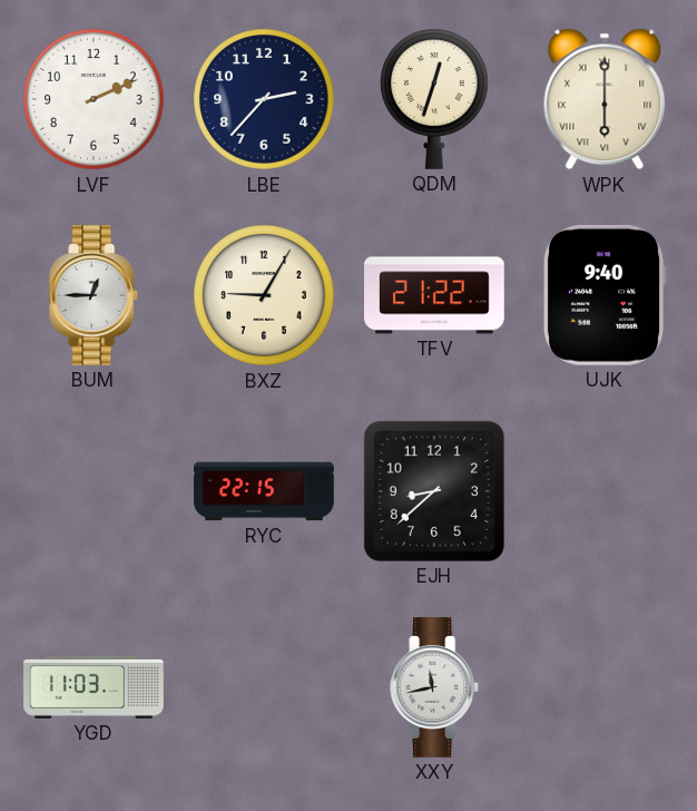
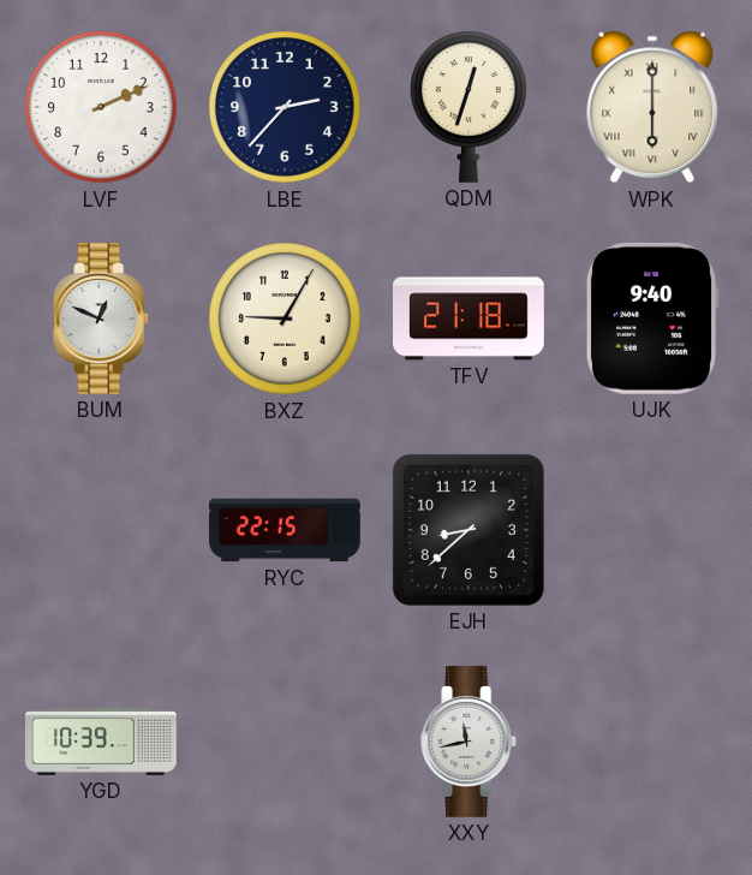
BUM: 12:45 -> 12:49 (102, 320)
TFV: 21:22 -> 21:18 (470, 319)
YGD: 11:03 -> 10:39 (102, 742)
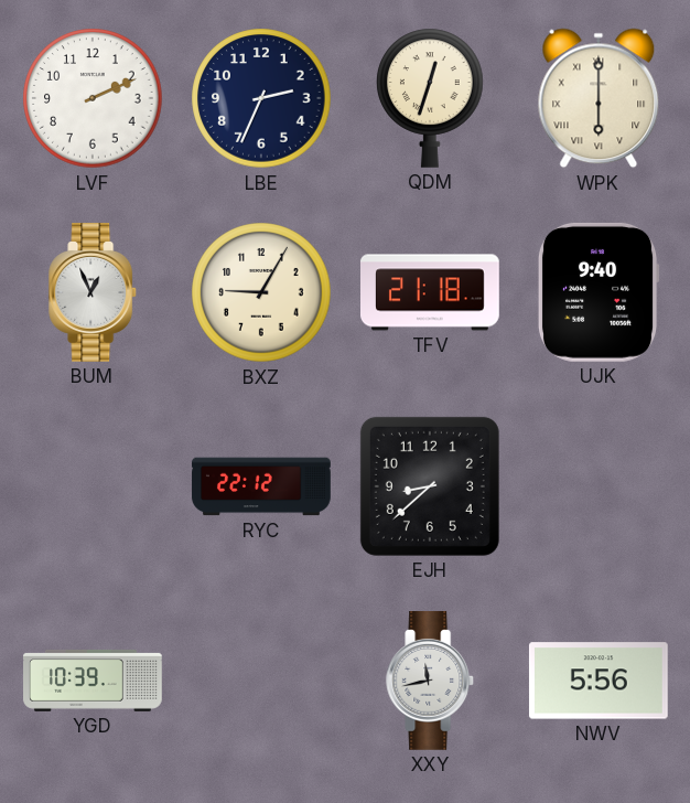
LBE: 2:37 -> 2:34 (261, 98)
BUM: 12:49 -> 12:56 (94, 293)
RYC: 22:15 -> 22:12 (261, 486)
NWV: none -> 5:56 (599, 681)
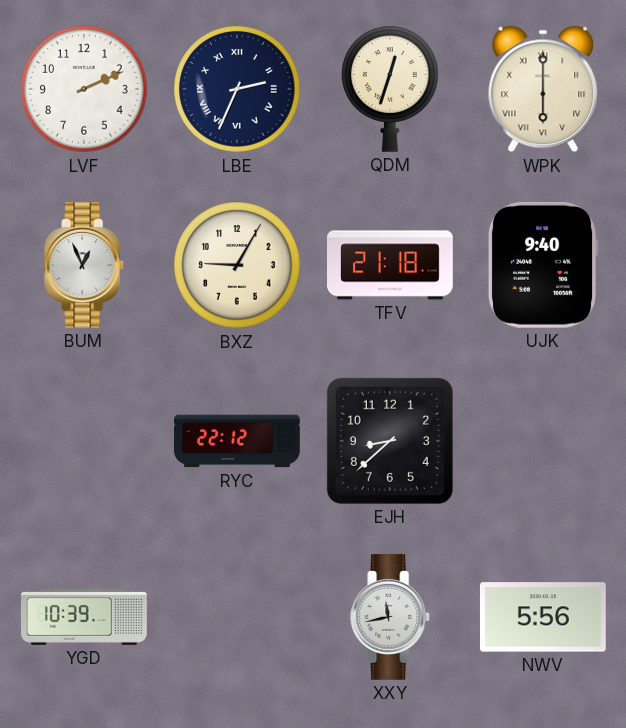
LBE numerals: Arabic -> Roman (237, 89)
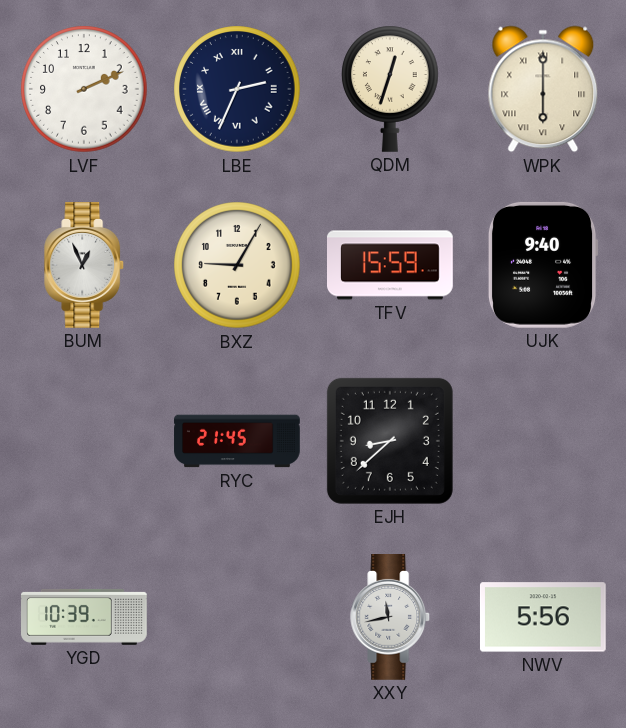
TFV: 21:18 -> 15:59 (391, 265)
RYC: 22:12 -> 21:45 (237, 441)
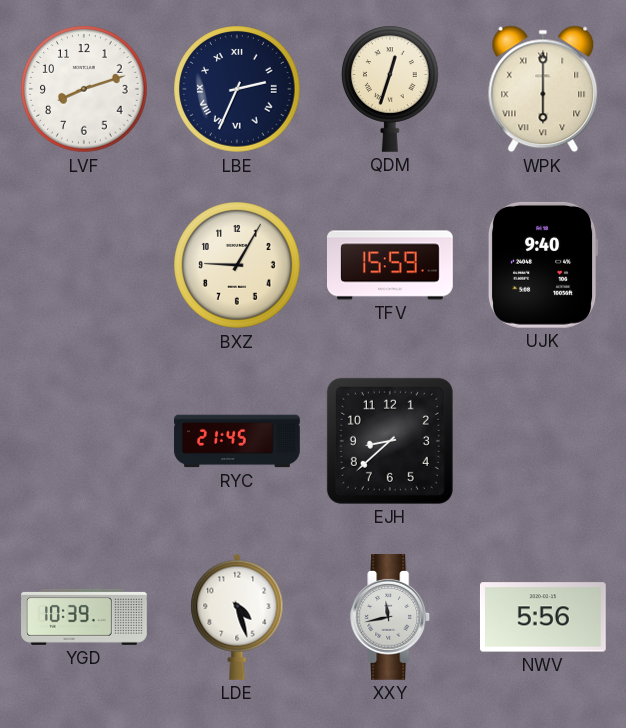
LVF: 2:11 -> 8:12 (84, 89)
BUM: 12:56 -> none (85, 266)
LDE: none -> 4:27 (237, 617)
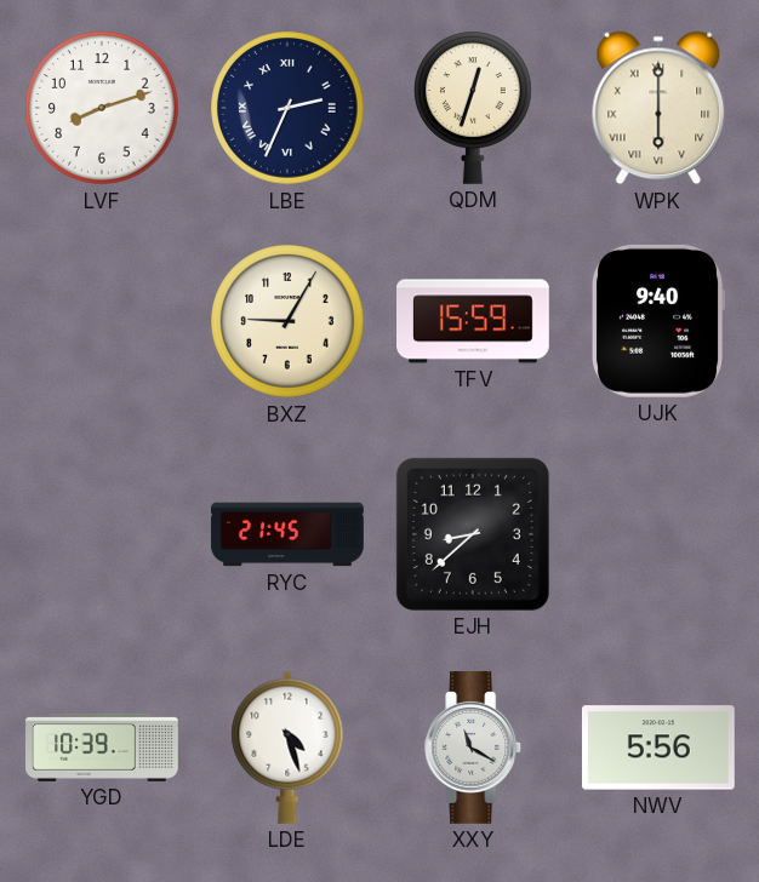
XXY: 11:43 -> 11:20 (474, 749)
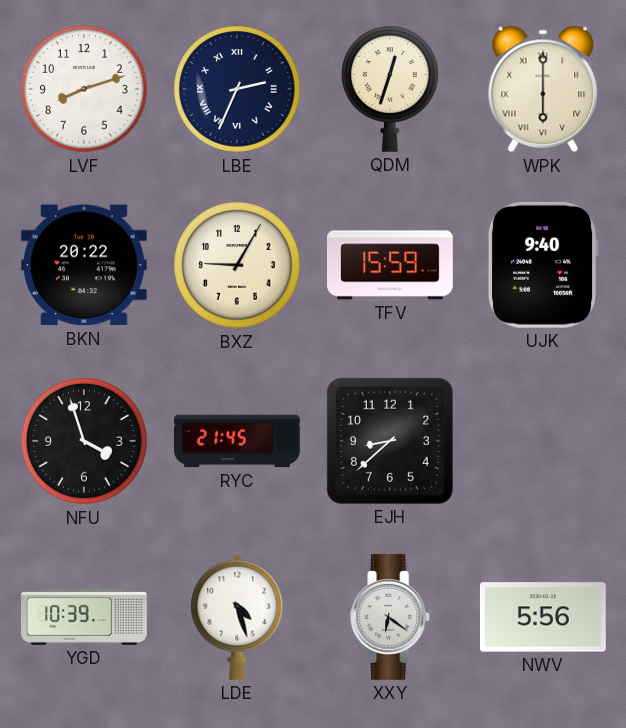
BKN: none -> 20:22 (84, 265)
NFU: none -> 3:57 (84, 441)
XXY: 11:20 -> 6:21 (391, 618)
